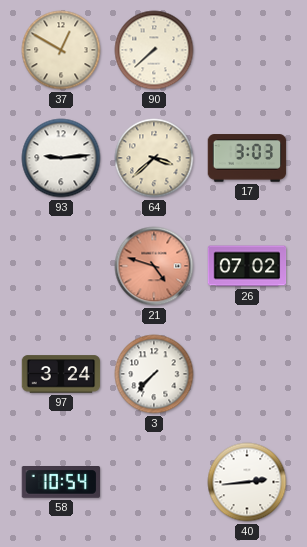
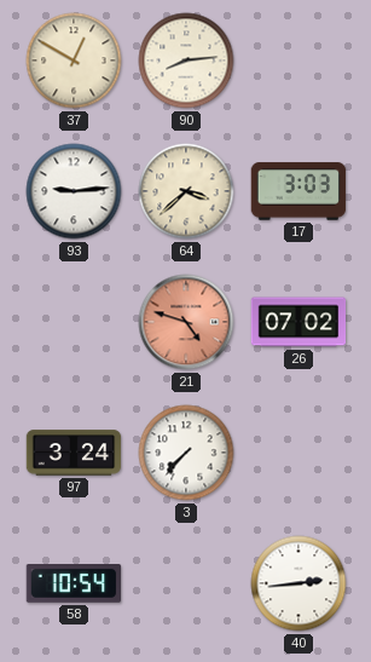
90: 7:38 -> 8:14 (186, 61)
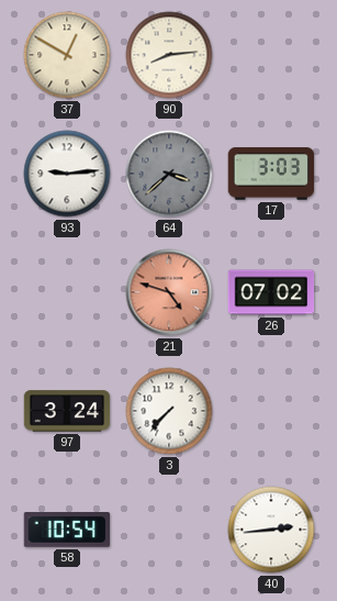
64 dial: cream -> grey (169, 174)
